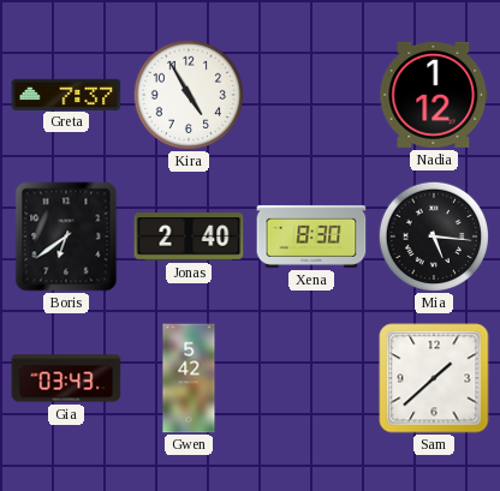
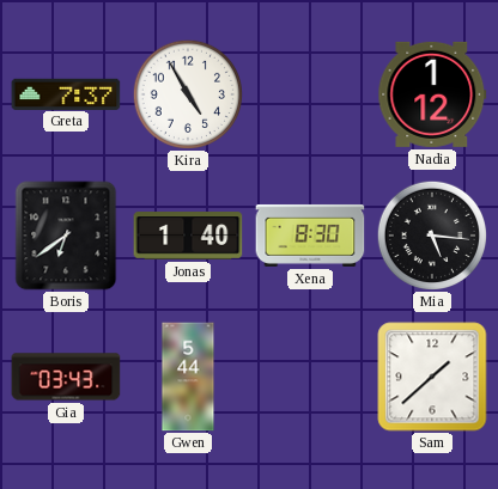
Jonas: 2:40 -> 1:40 (188, 236)
Gwen: 5:42 -> 5:44 (188, 377)
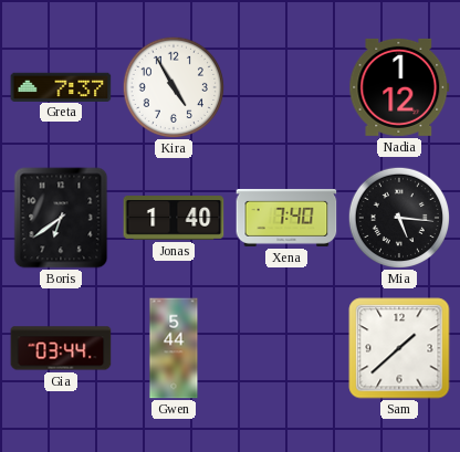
Xena: 8:30 -> 7:40 (286, 218)
Gia: 03:43 -> 03:44 (61, 348)
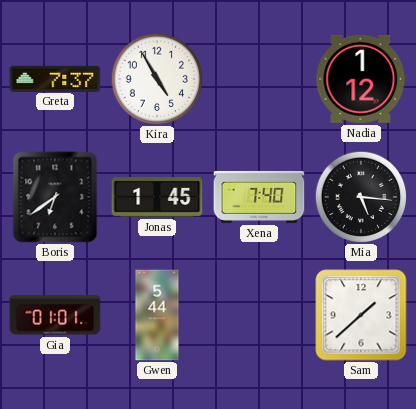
Jonas: 1:40 -> 1:45 (157, 197)
Gia: 03:44 -> 01:01 (55, 315)
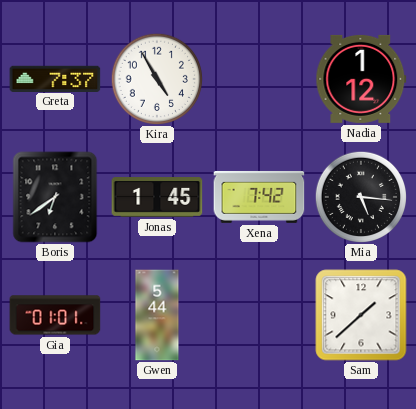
Xena: 7:40 -> 7:42 (259, 197)
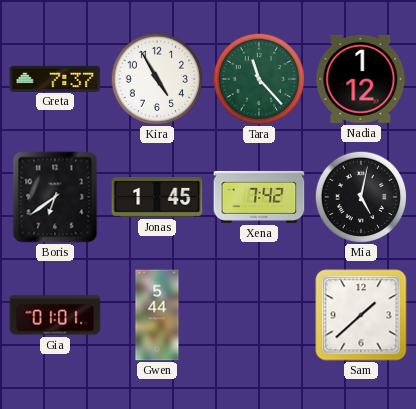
Tara: none -> 11:23 (258, 78)
Mia: 5:16 -> 5:02 (360, 196)
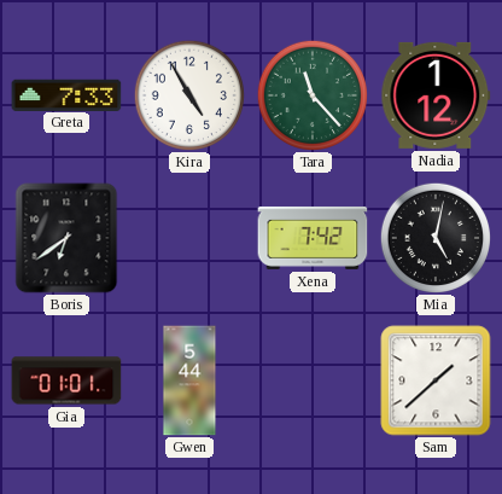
Greta: 7:37 -> 7:33 (66, 94)
Jonas: 1:45 -> none (157, 197)
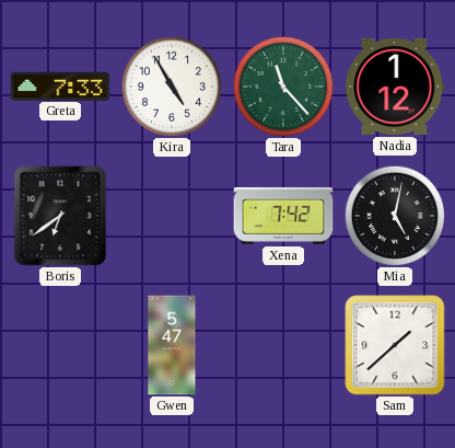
Gia: 01:01 -> none (66, 380)
Gwen: 5:44 -> 5:47 (172, 345)
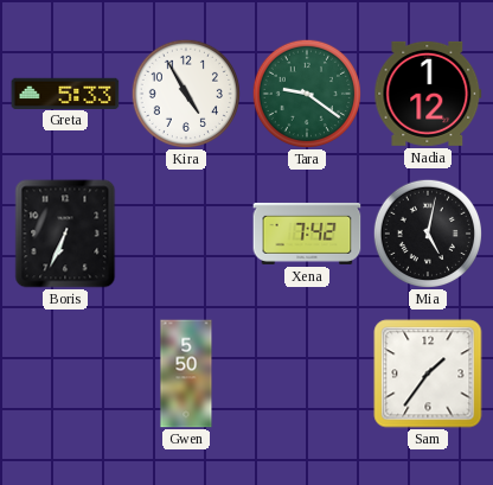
Greta: 7:33 -> 5:33 (65, 92)
Tara: 11:23 -> 9:21 (306, 92)
Boris: 6:39 -> 6:34 (65, 234)
Gwen: 5:47 -> 5:50 (186, 374)
Sam: 1:38 -> 1:36 (428, 374)
